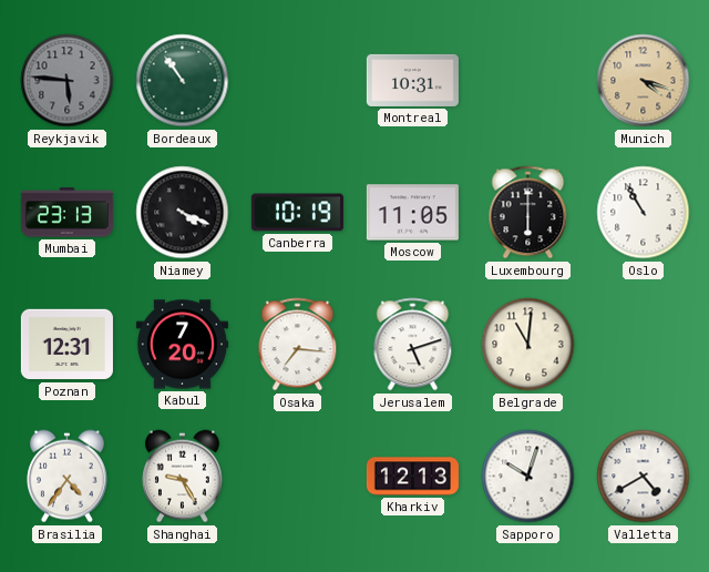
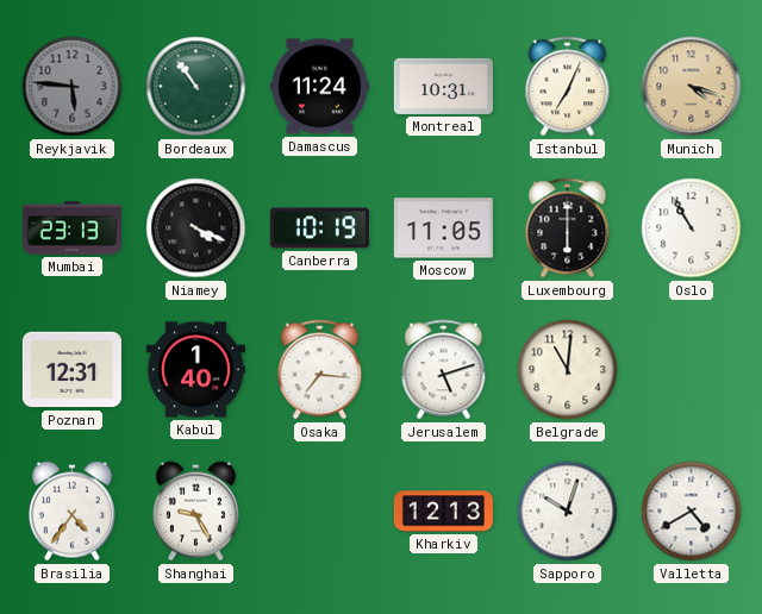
Damascus: none -> 11:24 (319, 87)
Istanbul: none -> 7:04 (568, 87)
Kabul: 7:20 -> 1:40 (195, 370)
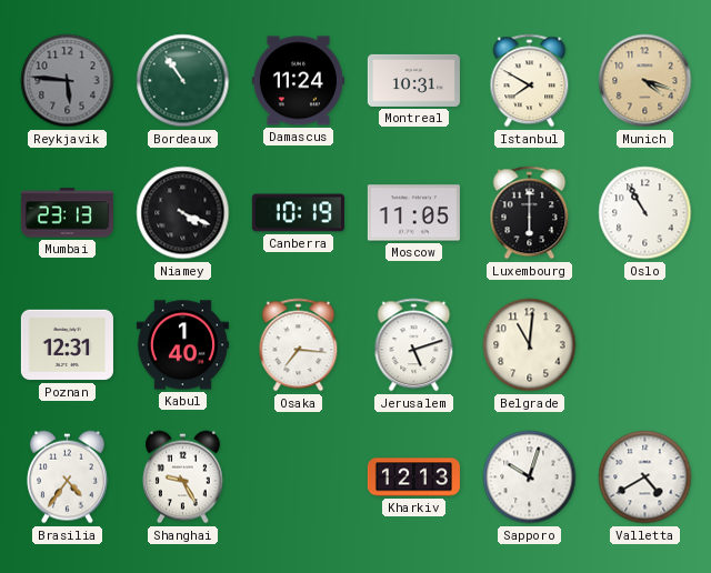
Istanbul: 7:04 -> 7:50 (530, 81)
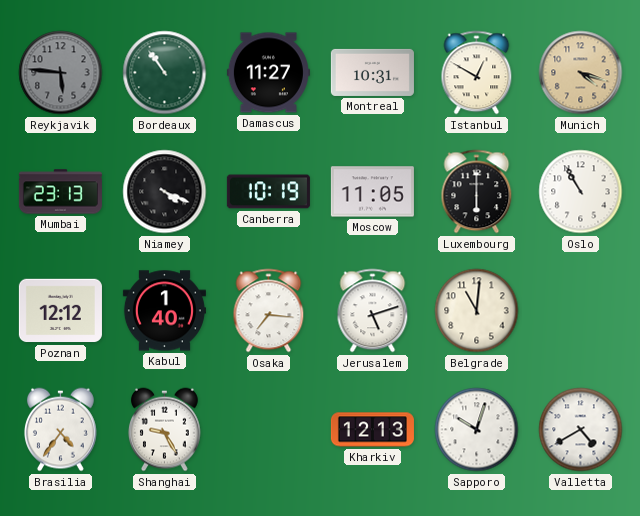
Damascus: 11:24 -> 11:27 (268, 73)
Istanbul: 7:50 -> 12:50 (477, 73)
Poznan: 12:31 -> 12:12 (60, 311)
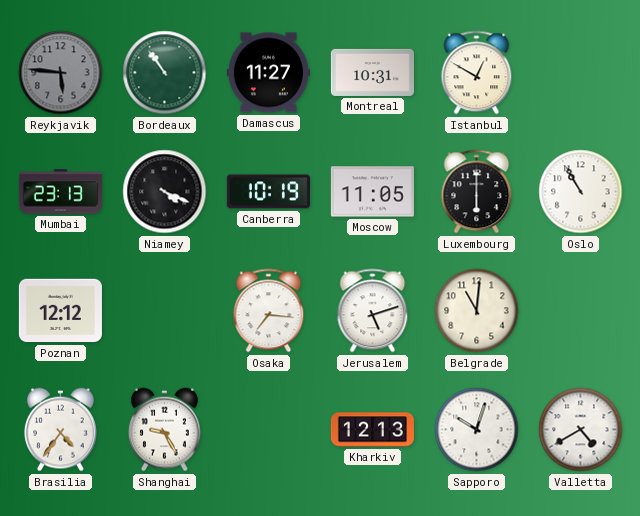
Munich: 4:18 -> none (581, 73)
Kabul: 1:40 -> none (164, 311)
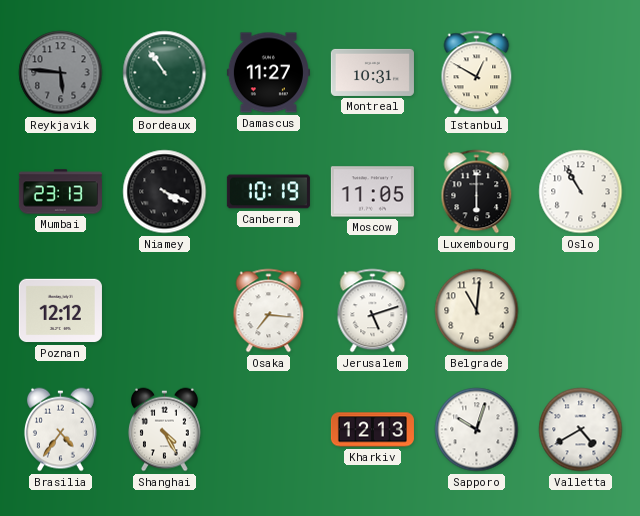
Shanghai: 9:25 -> 4:25 (164, 430)
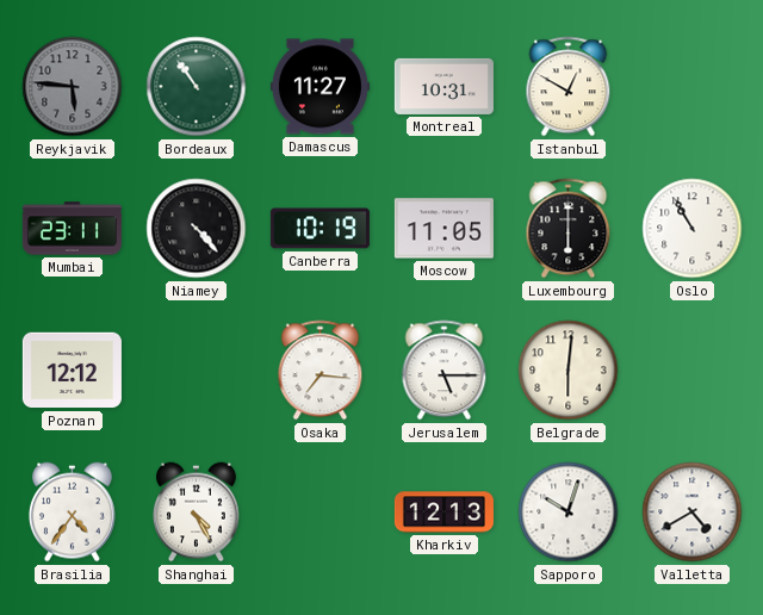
Mumbai: 23:13 -> 23:11 (72, 229)
Niamey: 4:19 -> 4:23 (197, 229)
Jerusalem: 5:12 -> 5:15 (445, 371)
Belgrade: 11:01 -> 6:01 (569, 371)
